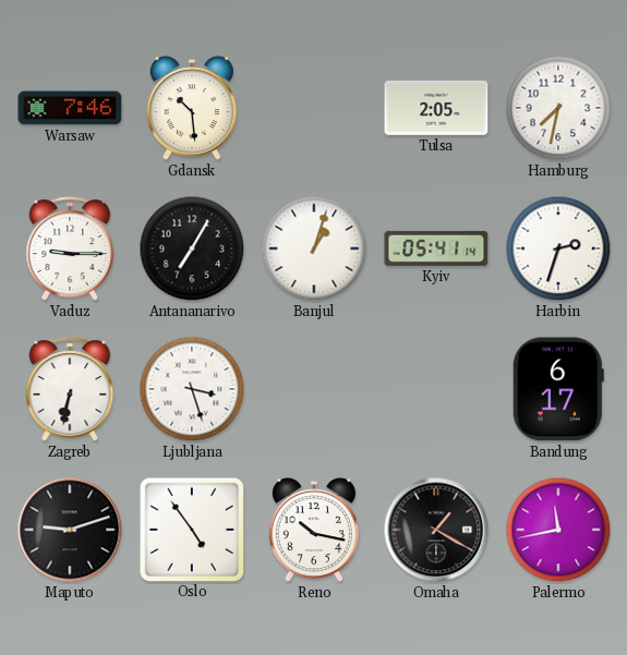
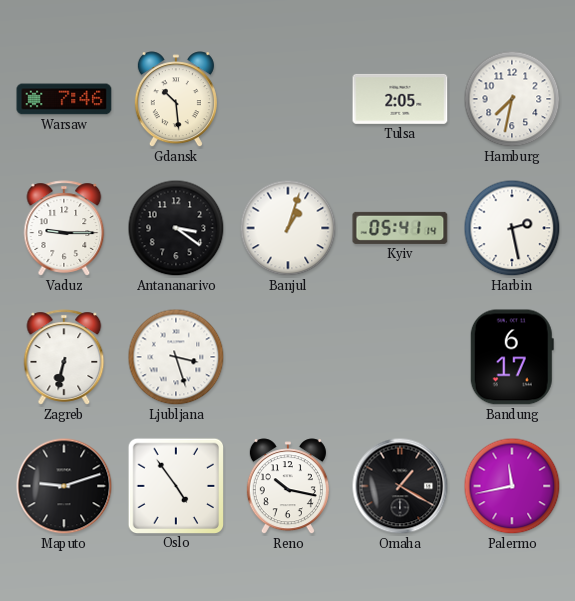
Antananarivo: 7:05 -> 3:21 (176, 228)
Harbin: 2:33 -> 2:28 (512, 228)
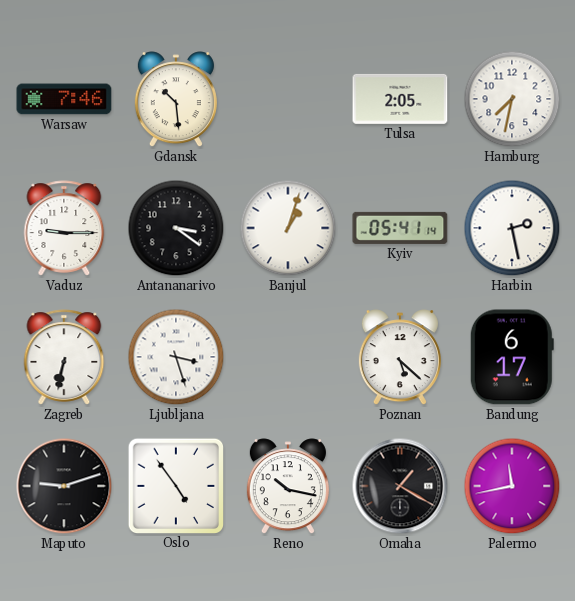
Poznan: none -> 5:22 (400, 358)
